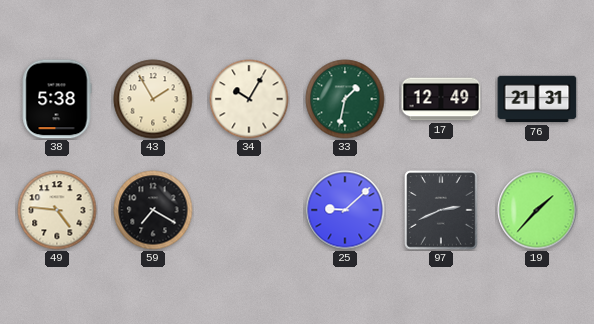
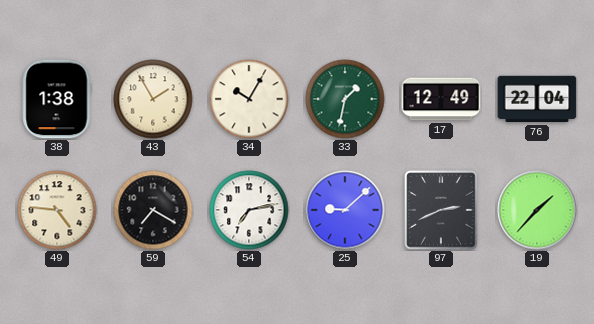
38: 5:38 -> 1:38 (57, 99)
76: 21:31 -> 22:04 (537, 99)
54: none -> 7:13 (249, 210)
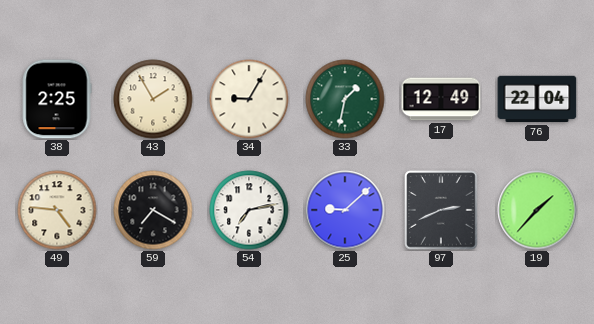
38: 1:38 -> 2:25 (57, 99)
34: 10:05 -> 9:05 (249, 99)
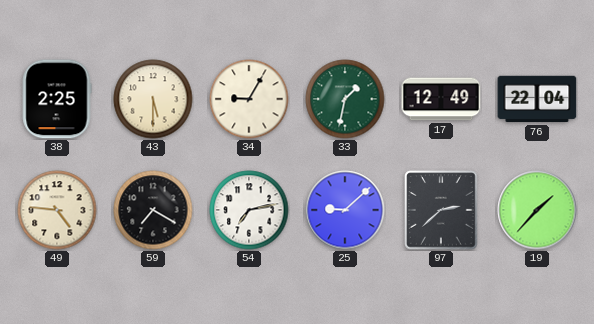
43: 1:55 -> 5:30 (153, 99)
97: 2:41 -> 2:38 (441, 210)
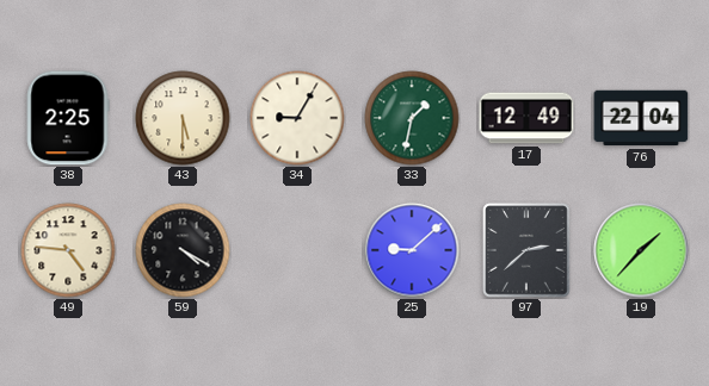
59: 7:20 -> 4:20 (183, 250)
54: 7:13 -> none (249, 210)
